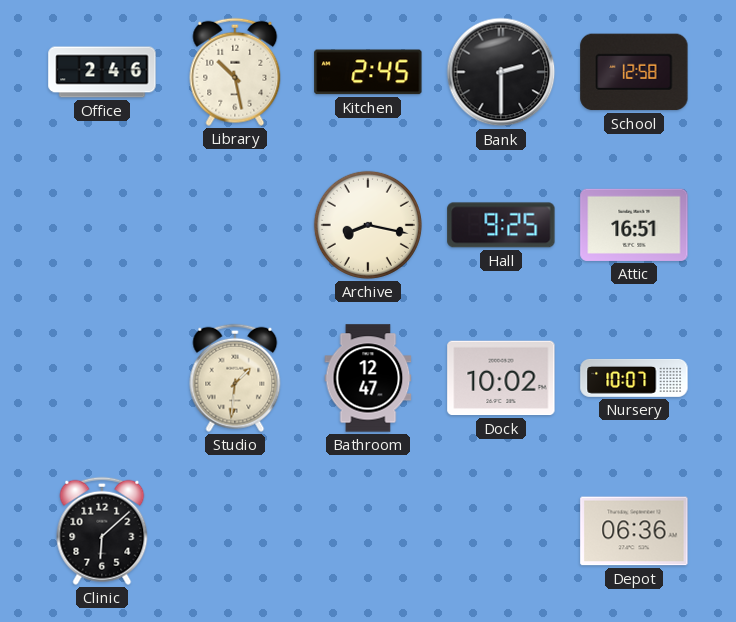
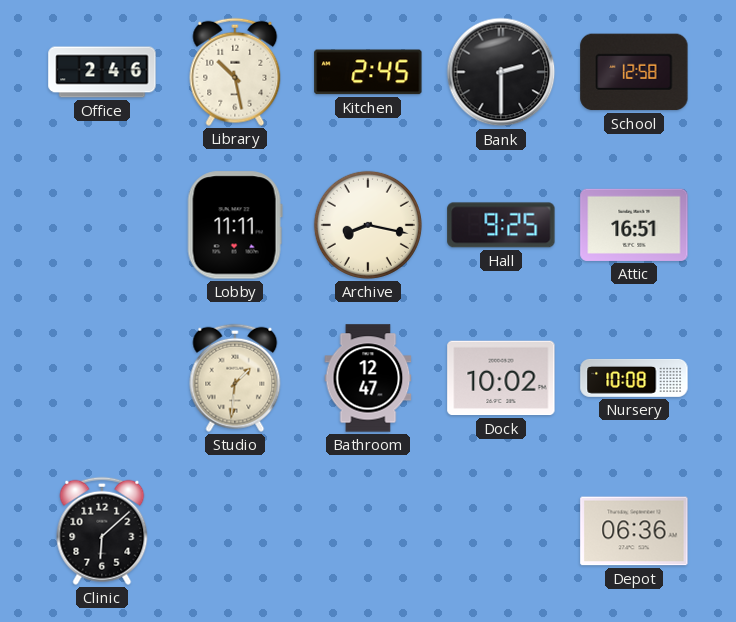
Lobby: none -> 11:11 (235, 225)
Nursery: 10:07 -> 10:08 (634, 378)
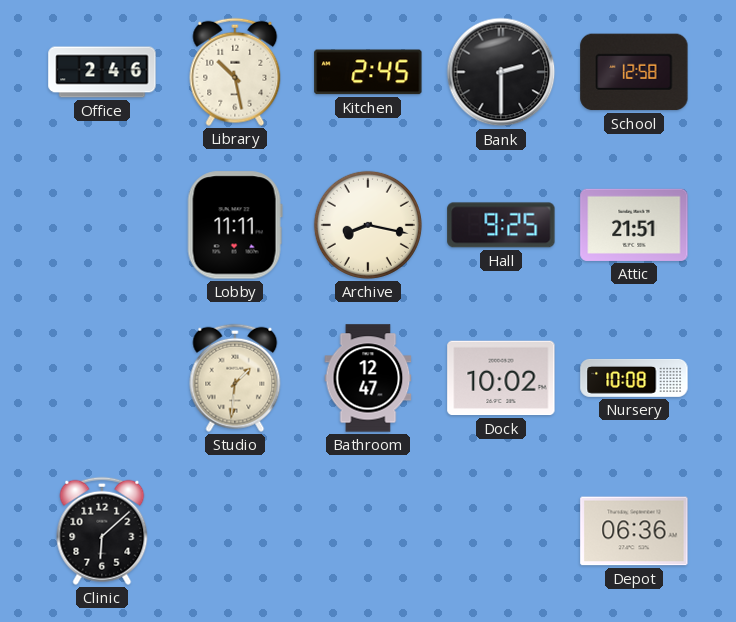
Attic: 16:51 -> 21:51 (634, 225)
